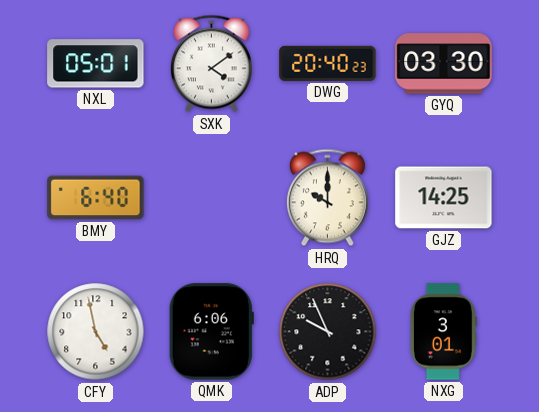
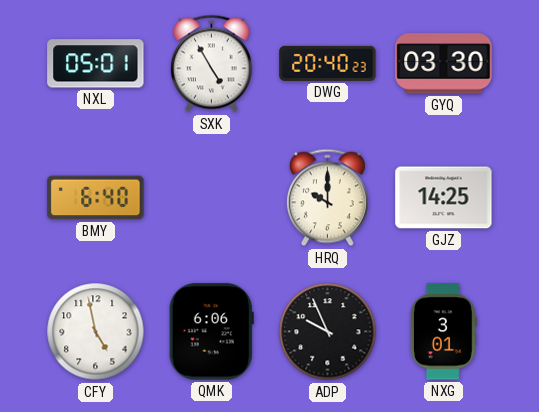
SXK: 4:09 -> 4:55 (211, 64)
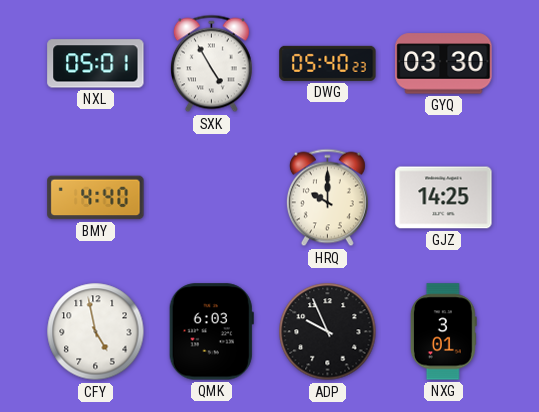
DWG: 20:40 -> 05:40 (328, 63)
BMY: 6:40 -> 4:40 (96, 198)
QMK: 6:06 -> 6:03 (211, 332)
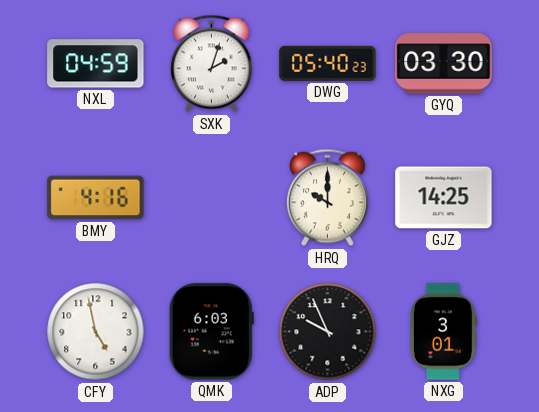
NXL: 05:01 -> 04:59 (96, 64)
SXK: 4:55 -> 2:03 (211, 64)
BMY: 4:40 -> 4:16 (96, 198)
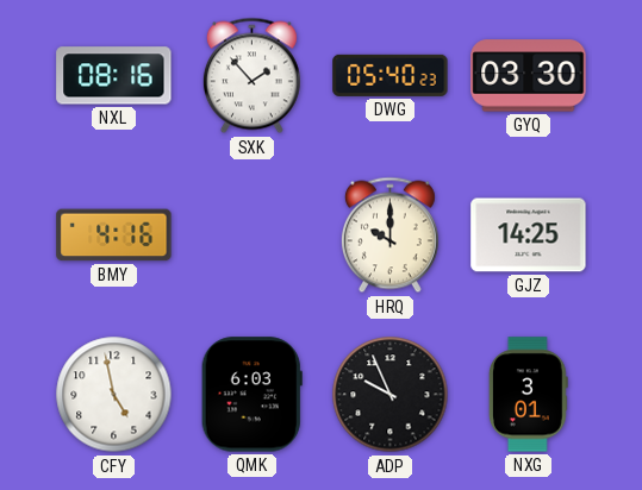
NXL: 04:59 -> 08:16 (114, 76)
SXK: 2:03 -> 1:53 (251, 76)
